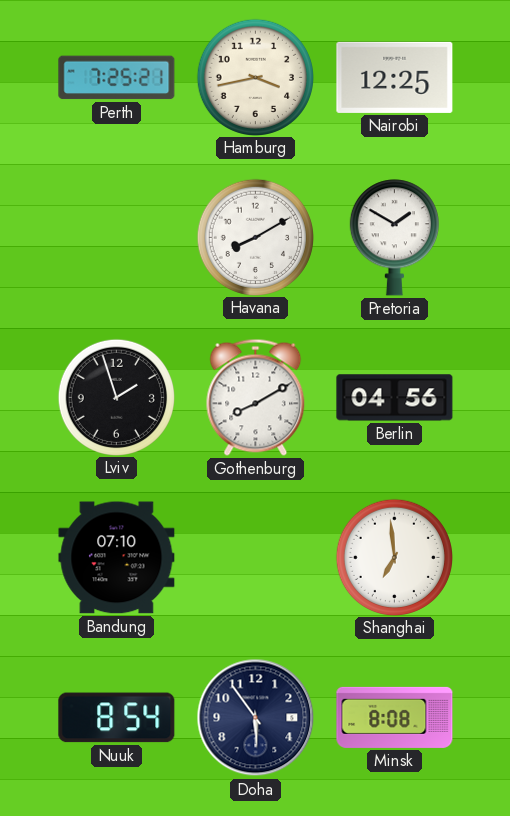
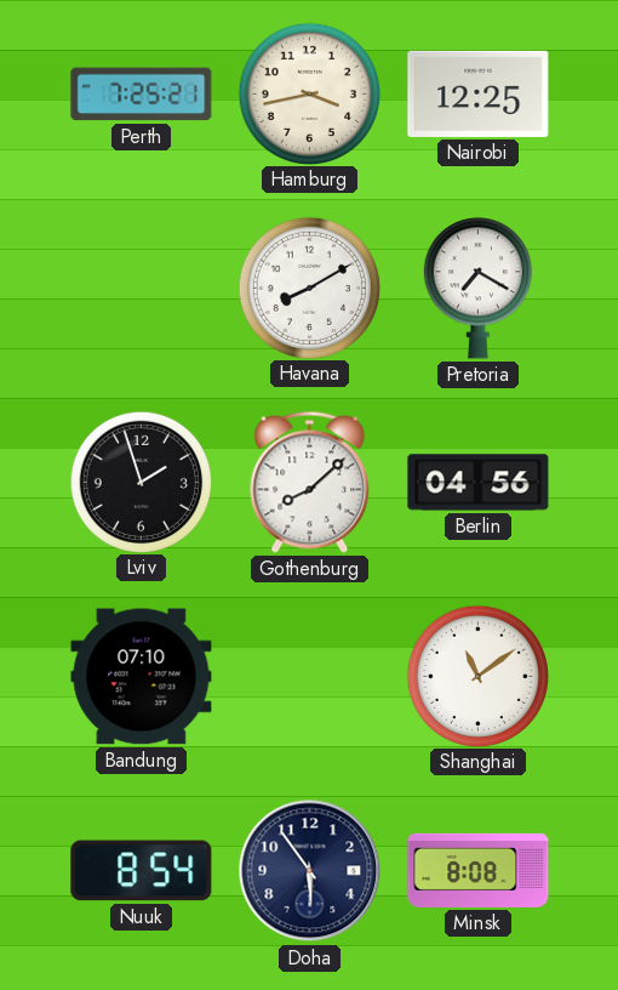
Pretoria: 1:50 -> 7:20 (477, 289)
Gothenburg: 8:10 -> 8:08 (310, 482)
Shanghai: 6:59 -> 11:09 (477, 676)
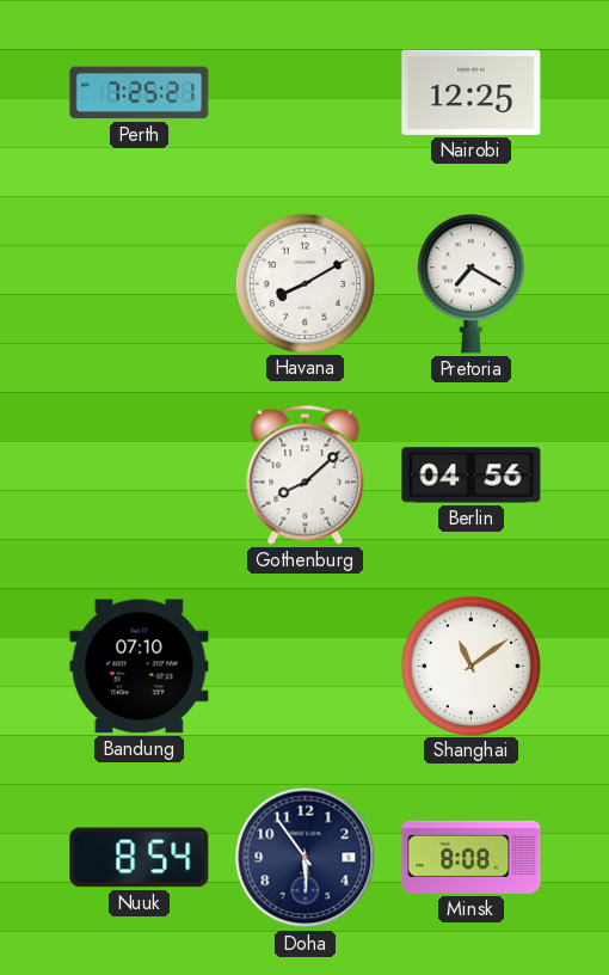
Hamburg: 3:43 -> none (309, 93)
Lviv: 1:57 -> none (141, 482)
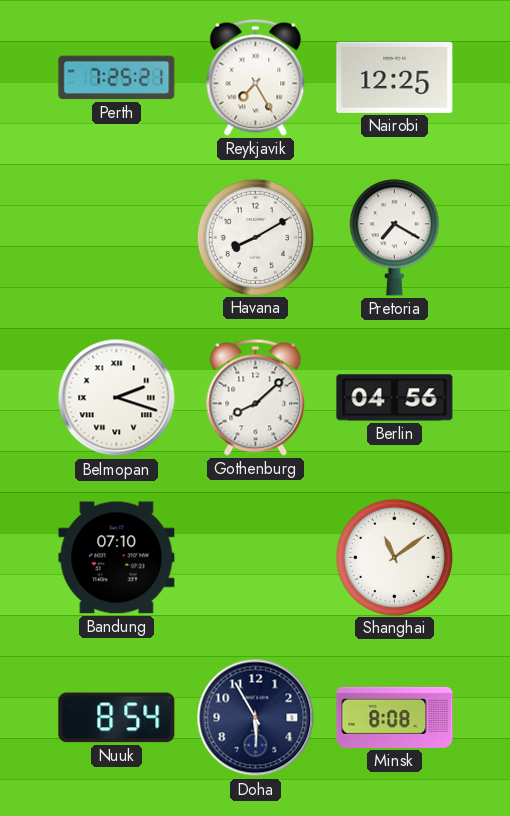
Reykjavik: none -> 7:25 (256, 77)
Belmopan: none -> 2:18 (117, 398)
Doha: 5:54 -> 5:55 (256, 718)
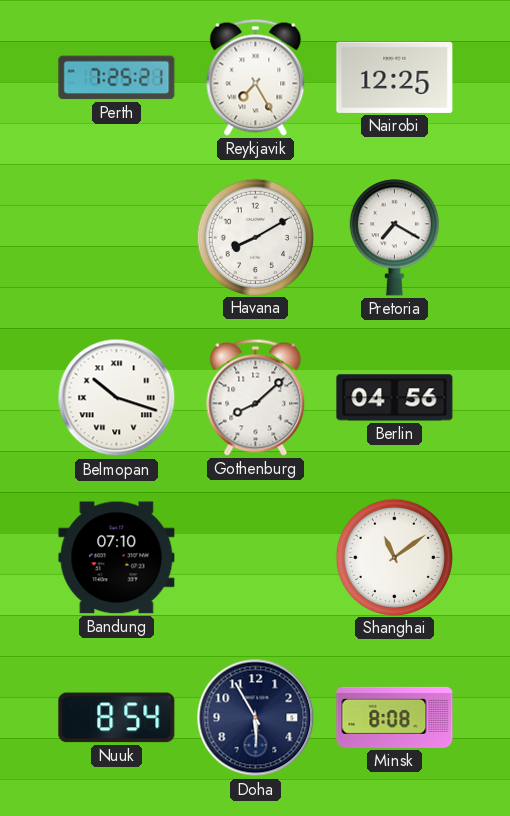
Belmopan: 2:18 -> 10:18 (117, 398)
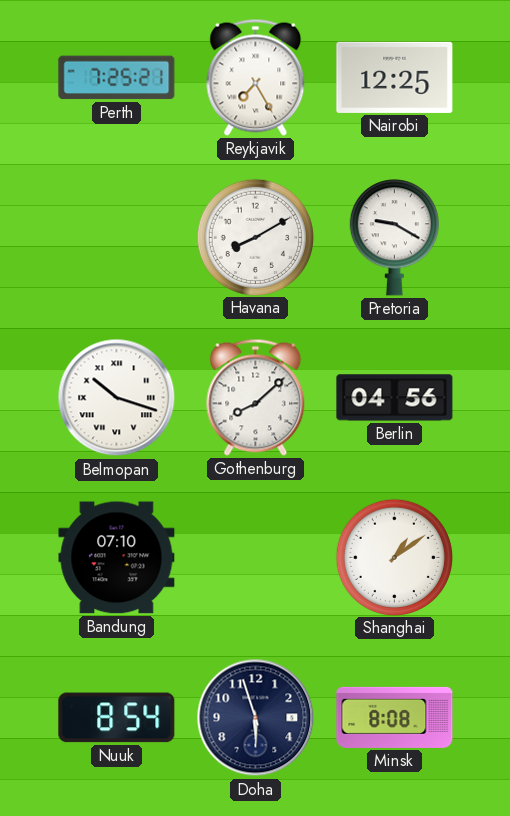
Pretoria: 7:20 -> 9:20 (394, 238)
Shanghai: 11:09 -> 1:09 (394, 557)
Doha: 5:55 -> 5:57 (256, 718)
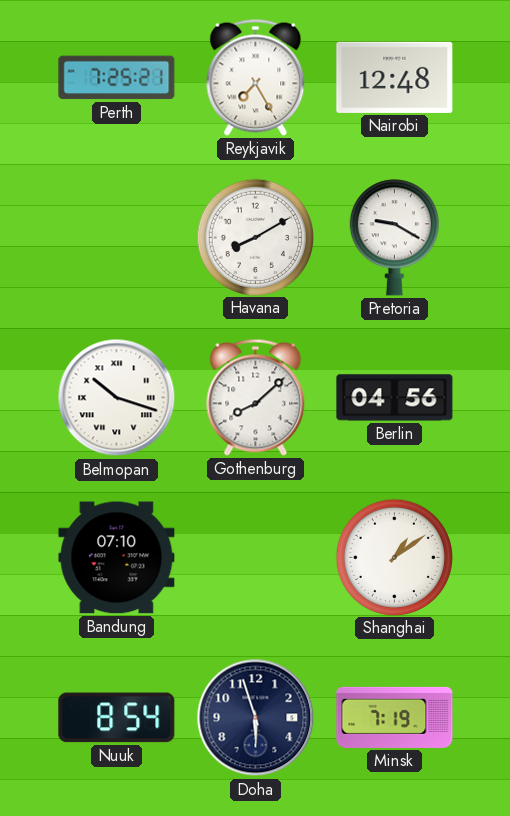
Nairobi: 12:25 -> 12:48 (395, 77)
Minsk: 8:08 -> 7:19 (395, 717)
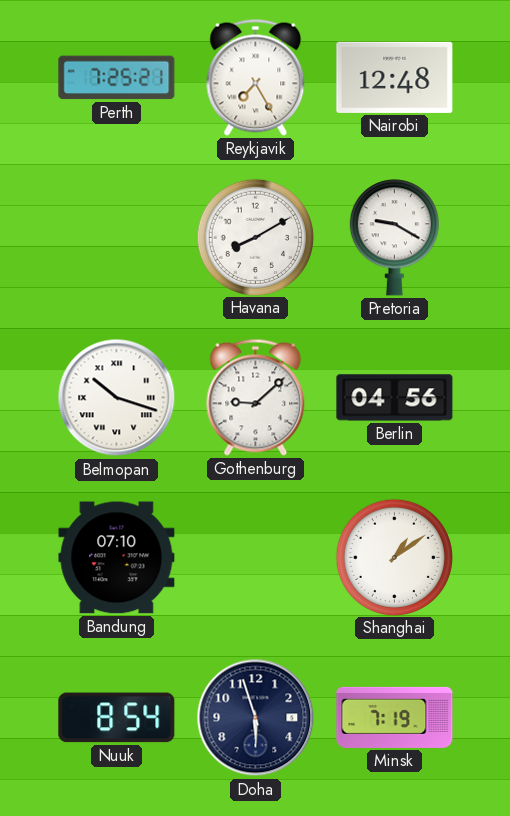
Gothenburg: 8:08 -> 9:08 (256, 397)
